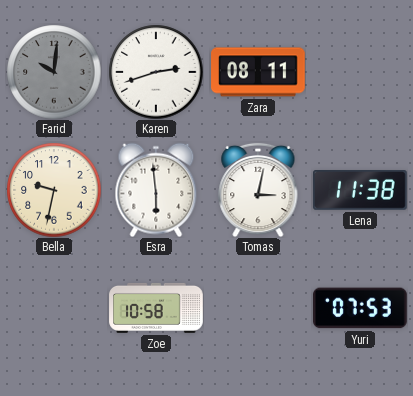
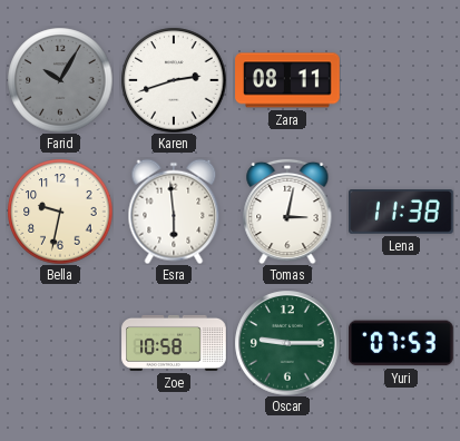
Farid: 10:01 -> 10:05 (60, 80)
Oscar: none -> 9:15 (287, 343)
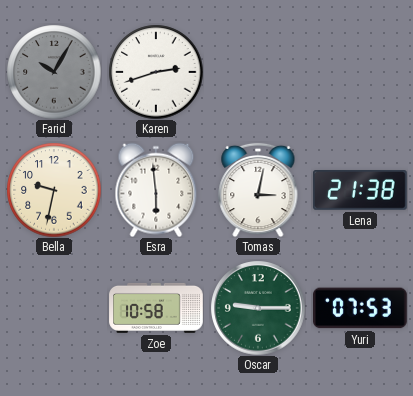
Zara: 08:11 -> none (287, 80)
Lena: 11:38 -> 21:38 (360, 191)
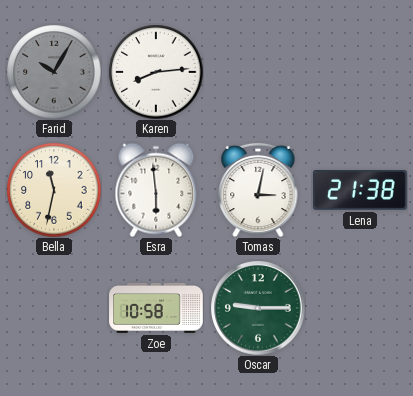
Karen: 2:42 -> 8:14 (156, 72)
Bella: 9:32 -> 11:32 (54, 190)
Yuri: 07:53 -> none (361, 308)
